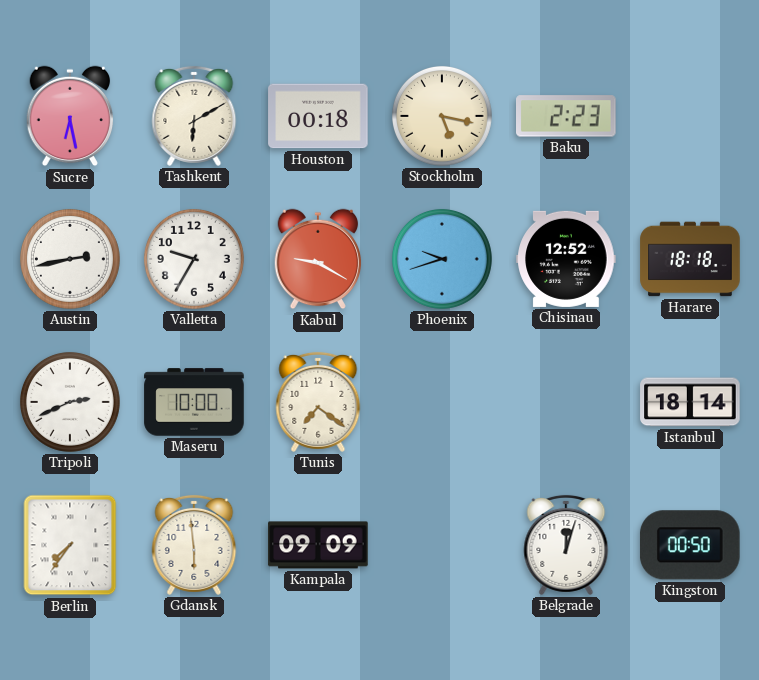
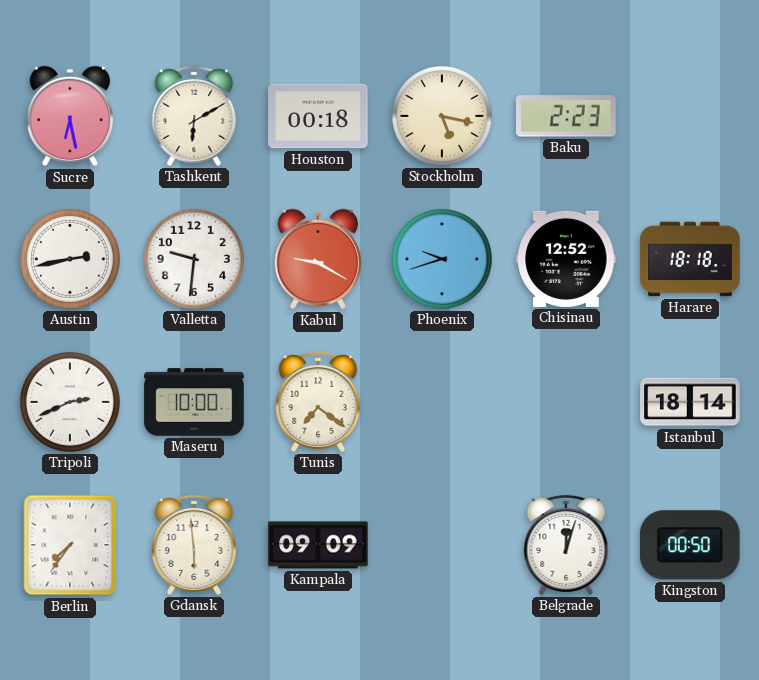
Valletta: 9:35 -> 9:31 (194, 259)
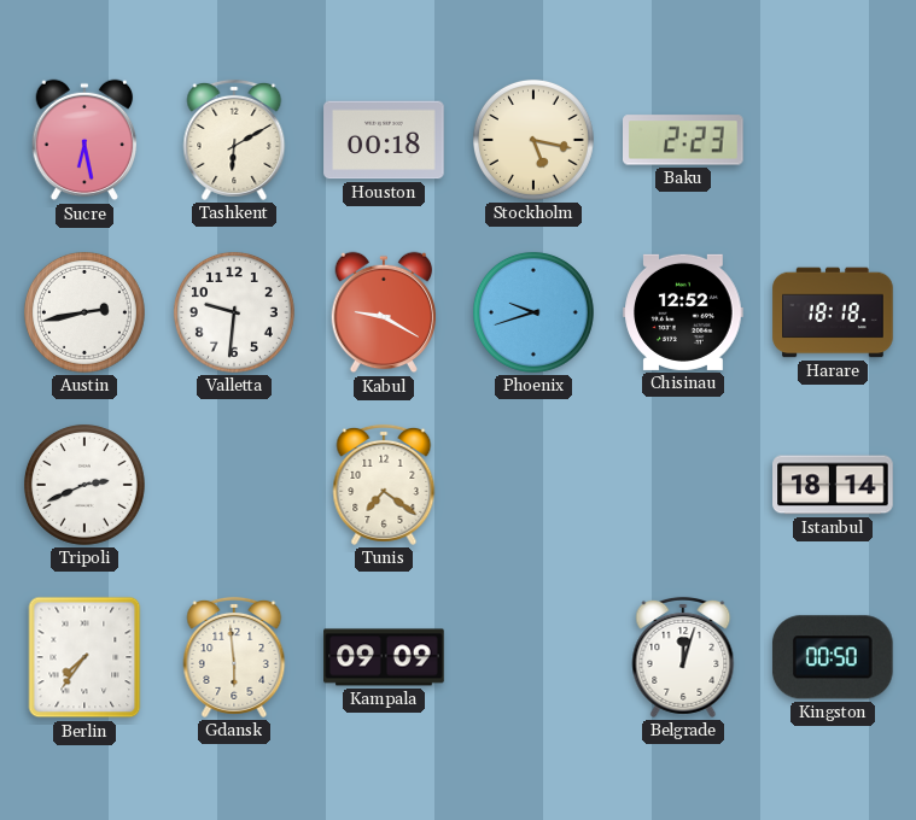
Maseru: 10:00 -> none (194, 402)
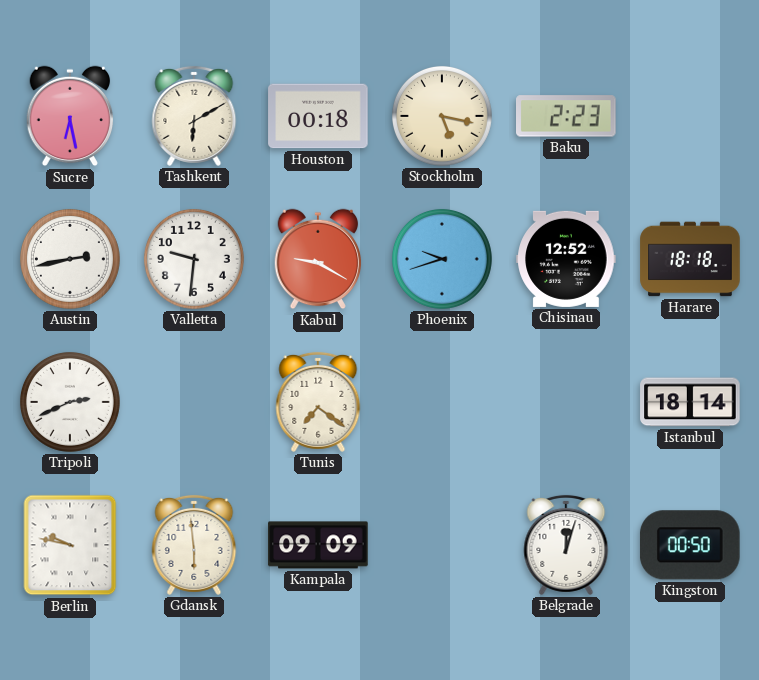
Berlin: 7:36 -> 9:47 (70, 545)
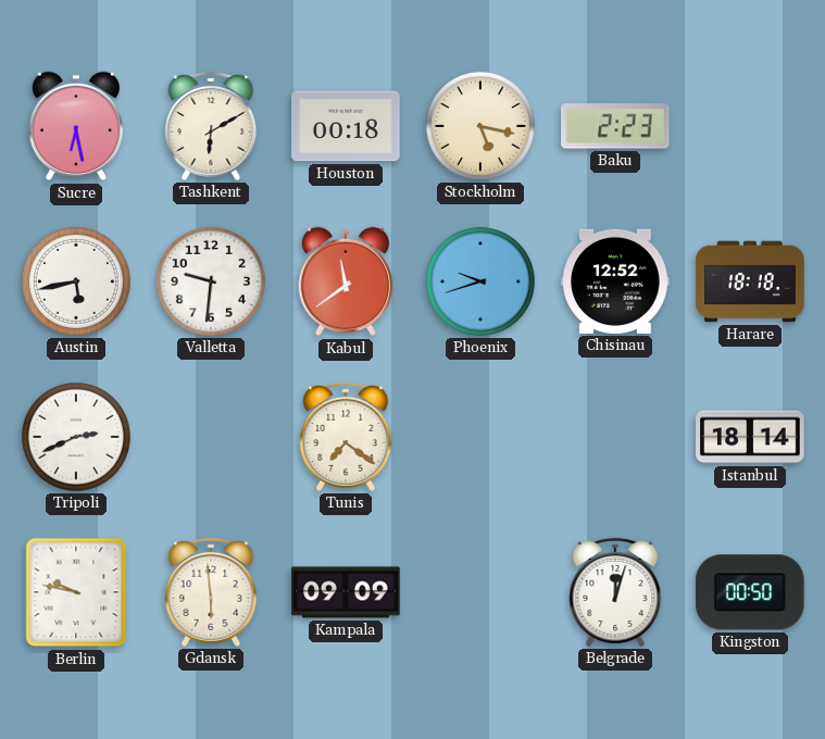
Austin: 2:43 -> 5:43 (76, 281)
Kabul: 9:20 -> 11:39 (346, 281)
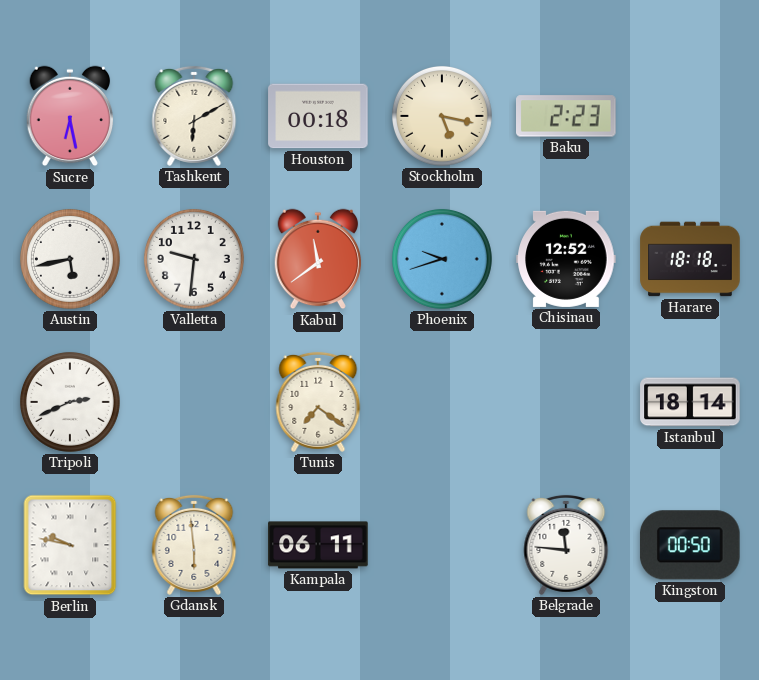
Kampala: 09:09 -> 06:11 (318, 545)
Belgrade: 12:03 -> 11:46 (566, 545)
